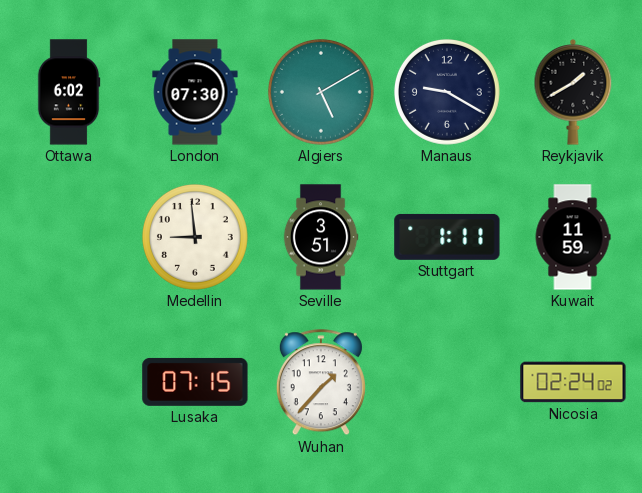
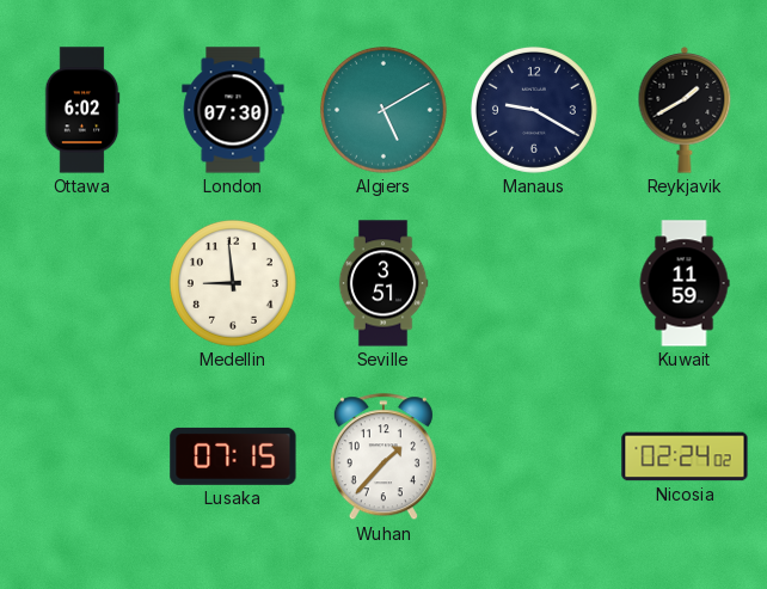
Stuttgart: 1:11 -> none (447, 237)
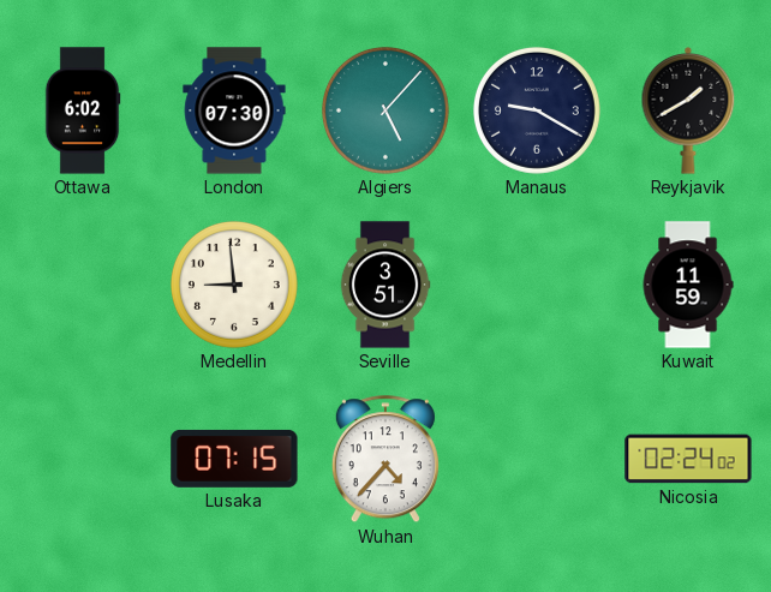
Algiers: 5:10 -> 5:07 (385, 110)
Wuhan: 1:37 -> 4:37 (385, 460)
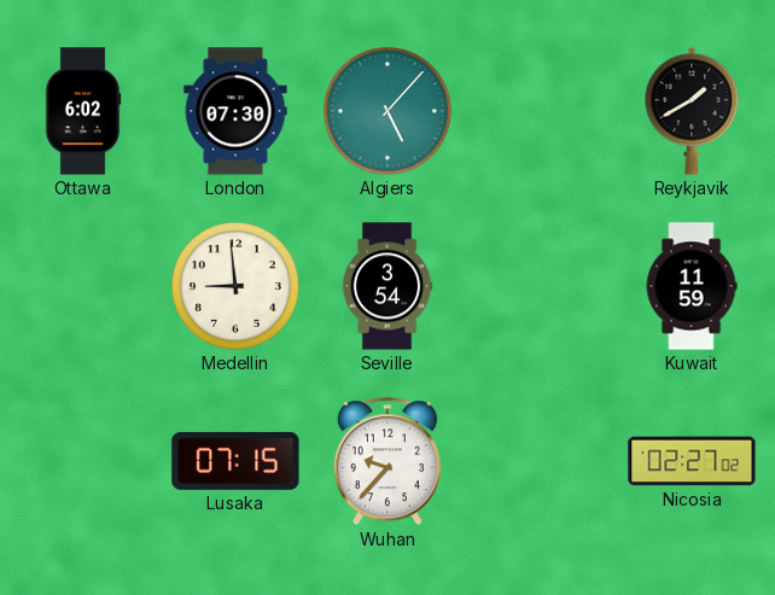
Manaus: 9:20 -> none (537, 110)
Seville: 3:51 -> 3:54 (387, 286)
Wuhan: 4:37 -> 9:37 (387, 462)
Nicosia: 02:24 -> 02:27 (692, 461)
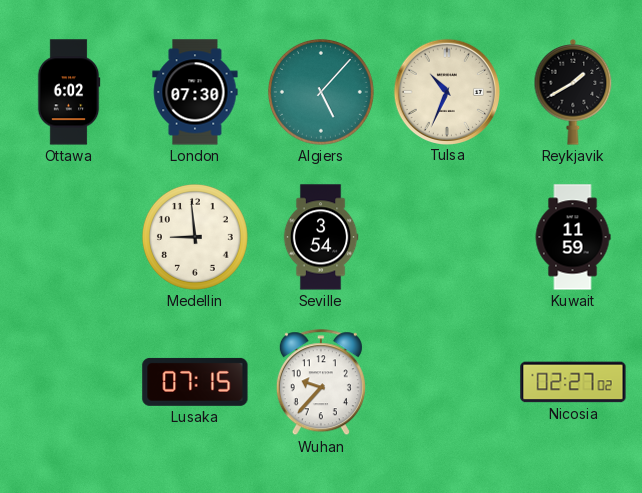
Tulsa: none -> 10:34 (446, 91)
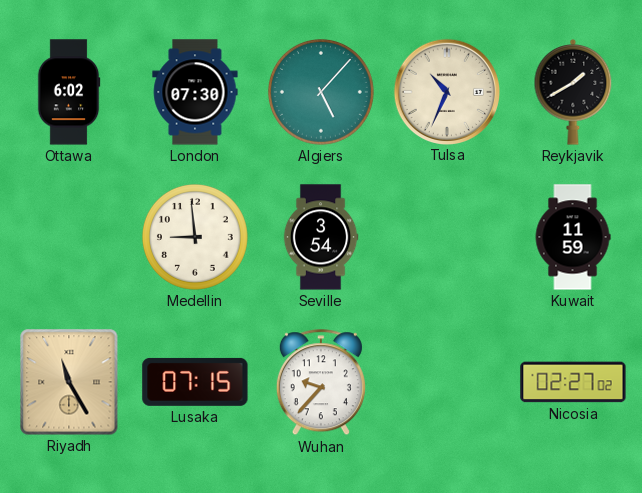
Riyadh: none -> 11:25 (69, 382)
